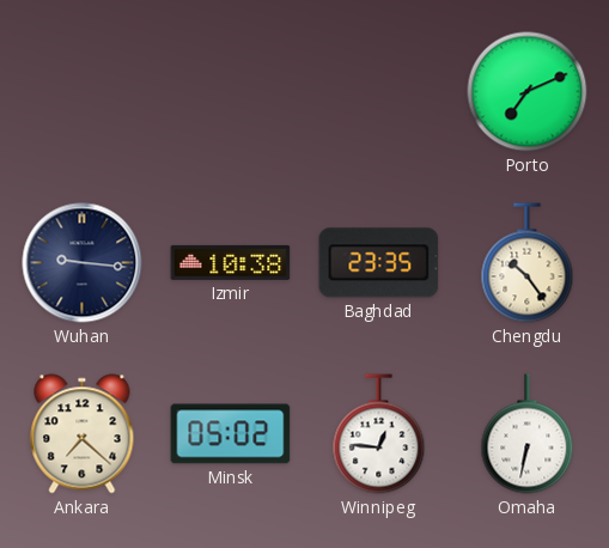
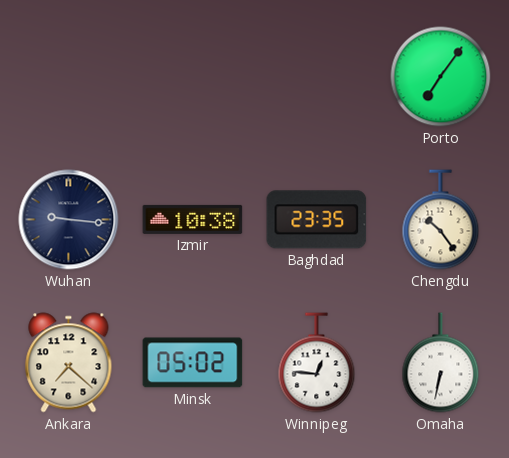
Porto: 7:11 -> 7:06 (441, 77)
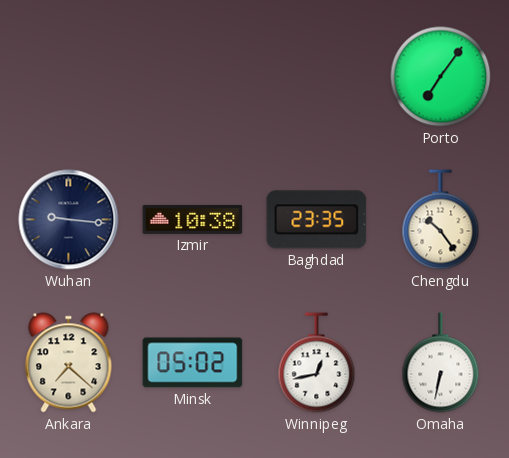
Winnipeg: 12:46 -> 12:43 (317, 363)
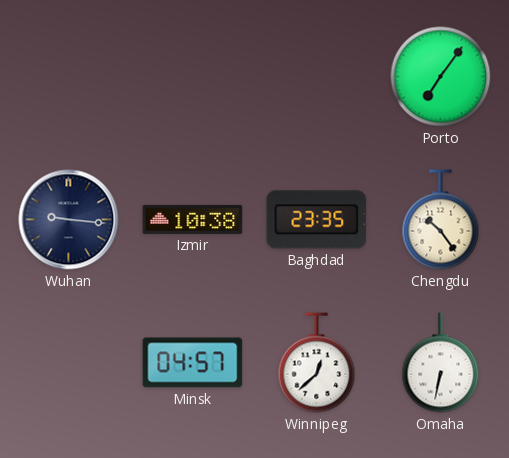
Ankara: 7:22 -> none (69, 363)
Minsk: 05:02 -> 04:57 (193, 363)
Winnipeg: 12:43 -> 12:38 (317, 363)
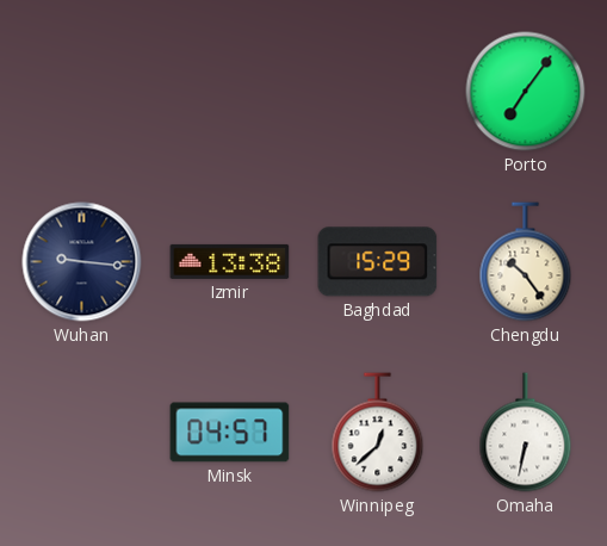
Izmir: 10:38 -> 13:38 (230, 261)
Baghdad: 23:35 -> 15:29 (378, 262)
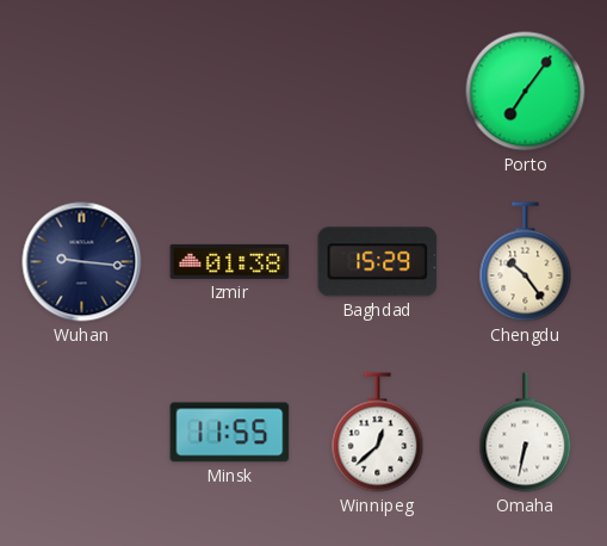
Izmir: 13:38 -> 01:38 (230, 261)
Minsk: 04:57 -> 11:55 (230, 433)
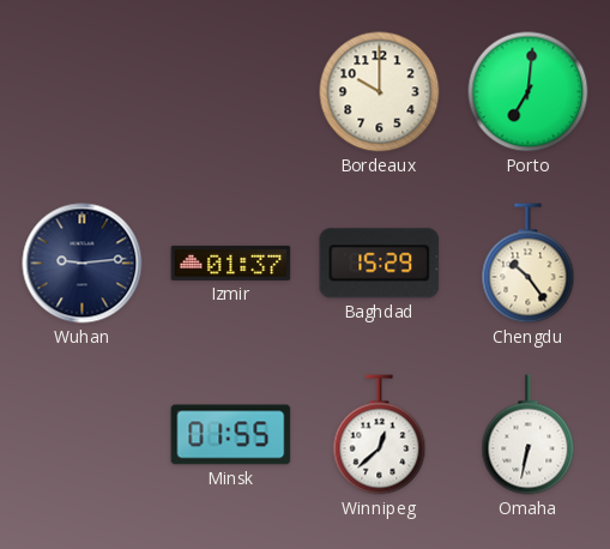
Bordeaux: none -> 10:00 (380, 92)
Porto: 7:06 -> 7:01 (529, 92)
Wuhan: 9:16 -> 9:14 (83, 264)
Izmir: 01:38 -> 01:37 (231, 263)
Minsk: 11:55 -> 01:55 (231, 435)
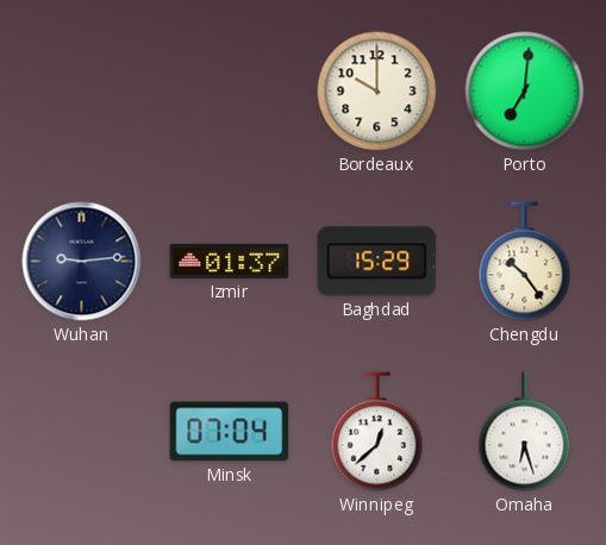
Minsk: 01:55 -> 07:04 (230, 432)
Omaha: 6:32 -> 6:27 (525, 432)
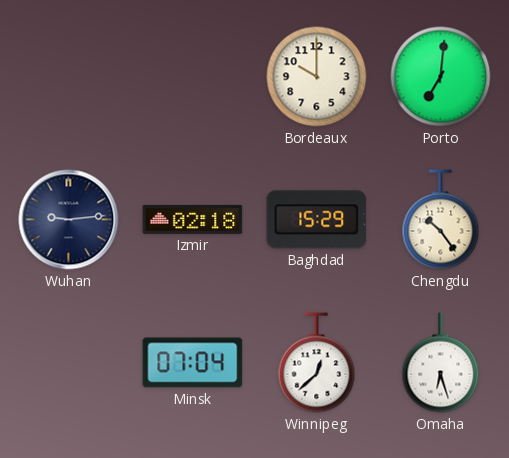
Izmir: 01:37 -> 02:18 (193, 219)
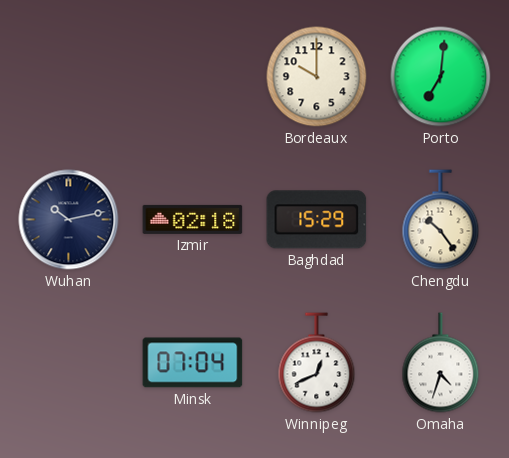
Wuhan: 9:14 -> 10:13 (69, 220)
Winnipeg: 12:38 -> 12:41 (317, 363)
Omaha: 6:27 -> 4:33 (441, 363)
